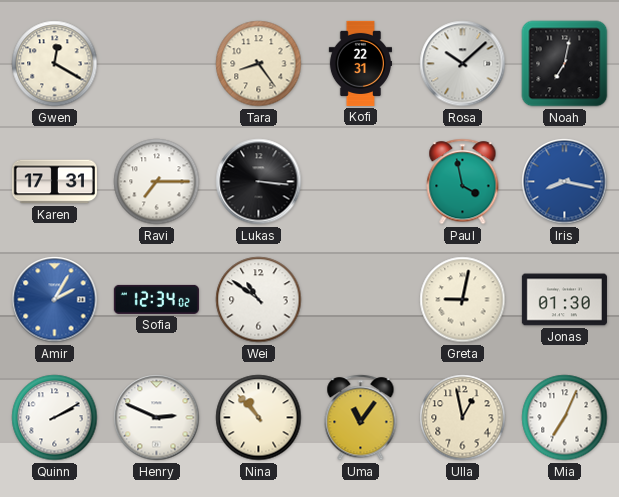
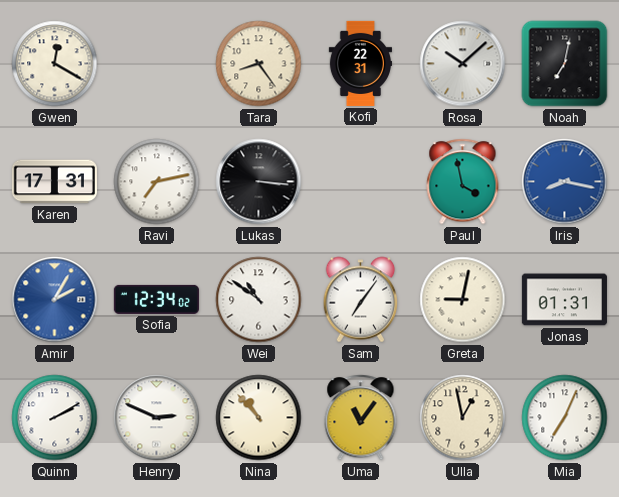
Ravi: 7:15 -> 7:13 (157, 182)
Sam: none -> 7:06 (361, 300)
Jonas: 01:30 -> 01:31 (564, 300)
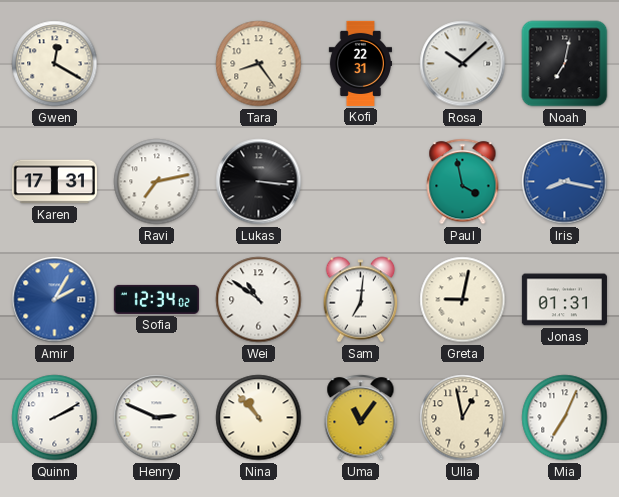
Sam: 7:06 -> 7:01 (361, 300)
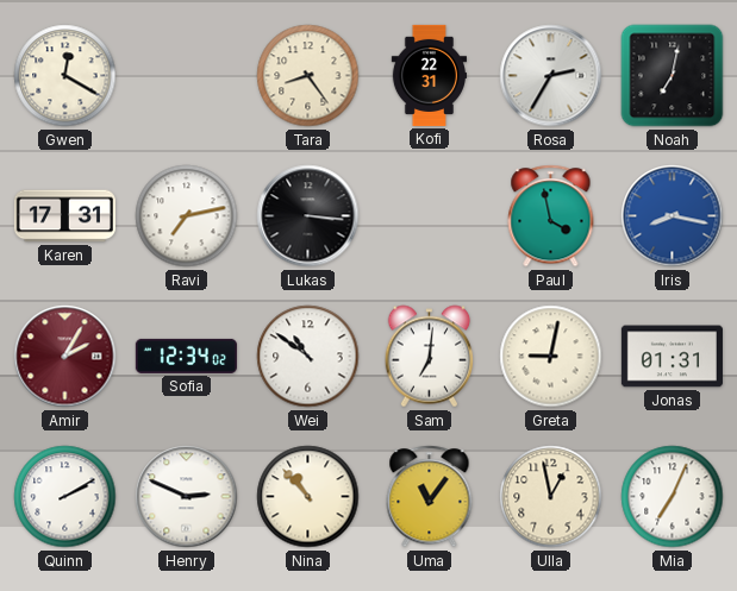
Rosa: 10:08 -> 2:35 (551, 76)
Amir dial: blue -> burgundy (65, 357)
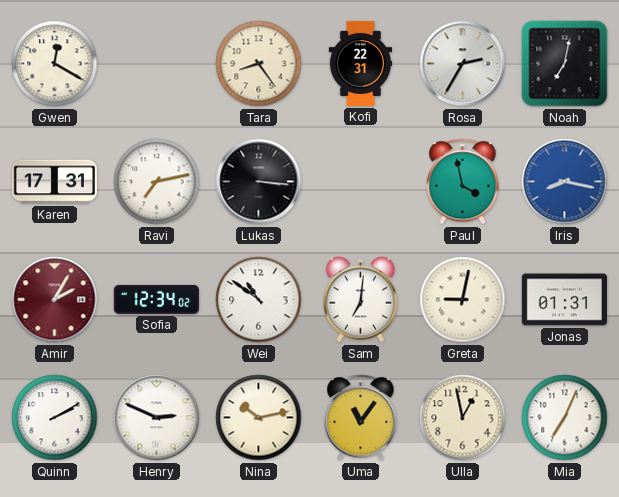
Nina: 10:53 -> 10:13 (259, 418)
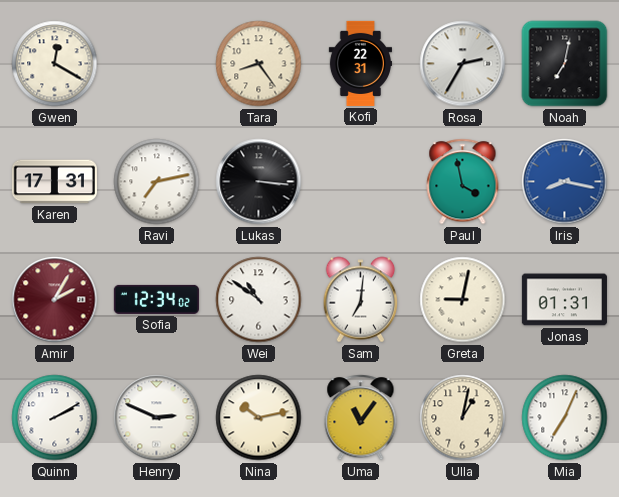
Ulla: 12:58 -> 1:02 (463, 418)
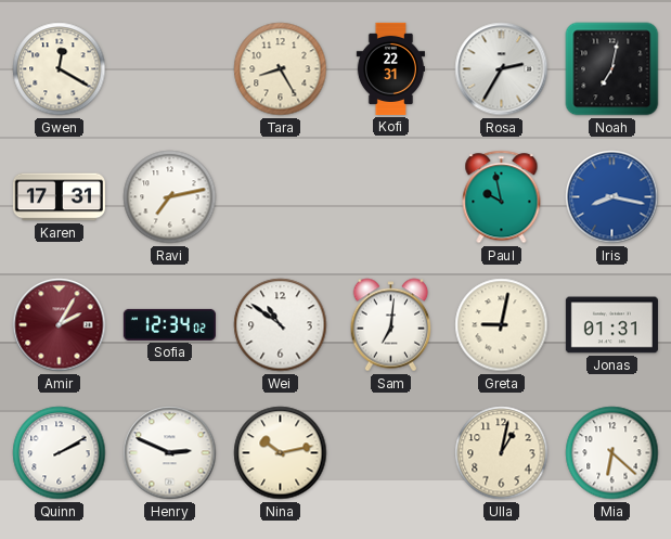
Tara: 8:24 -> 8:25 (281, 69)
Lukas: 3:16 -> none (259, 182)
Paul: 3:58 -> 9:58 (502, 197)
Uma: 11:06 -> none (361, 418)
Mia: 7:04 -> 6:22 (612, 453)
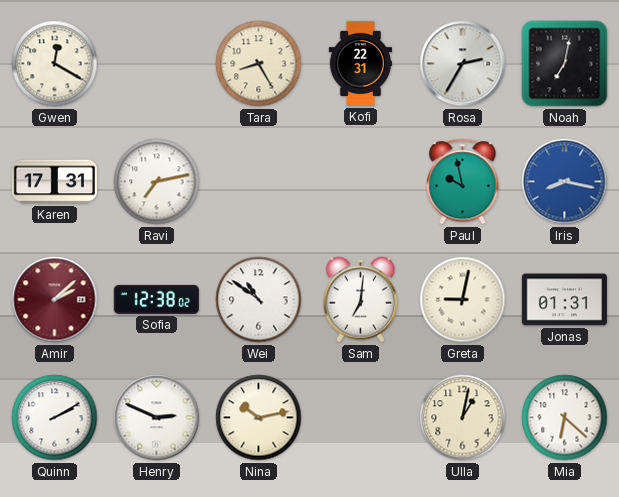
Amir: 2:05 -> 2:08 (55, 300)
Sofia: 12:34 -> 12:38 (156, 299)
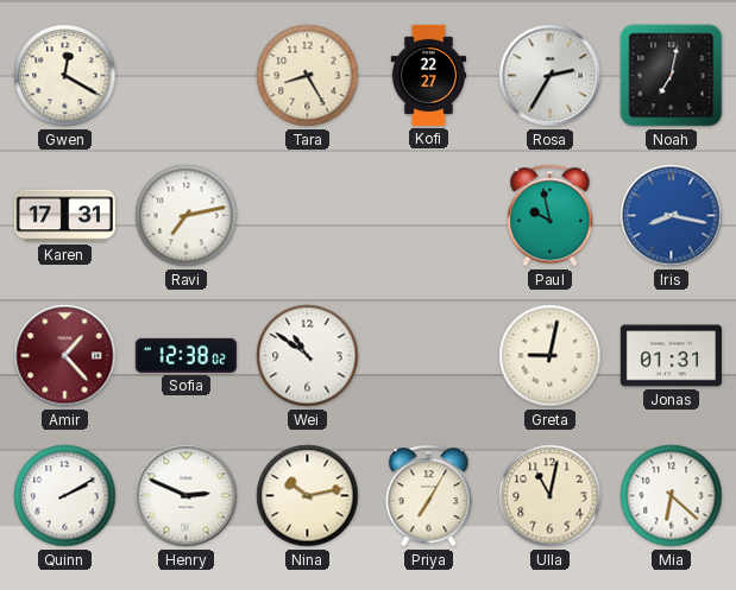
Kofi: 22:31 -> 22:27 (428, 75)
Amir: 2:08 -> 1:23 (65, 356)
Sam: 7:01 -> none (361, 300)
Priya: none -> 7:05 (429, 496)
Ulla: 1:02 -> 11:02 (551, 496)
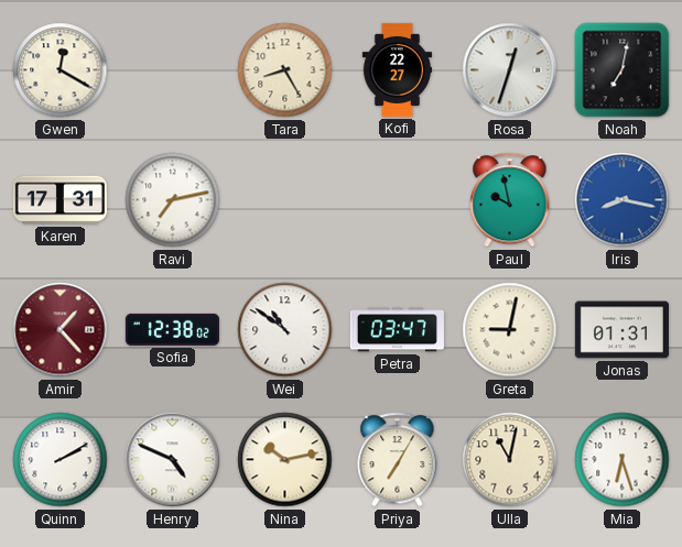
Rosa: 2:35 -> 12:33 (510, 70)
Petra: none -> 03:47 (397, 330)
Henry: 2:49 -> 4:49 (173, 460)
Mia: 6:22 -> 6:27 (623, 460)
